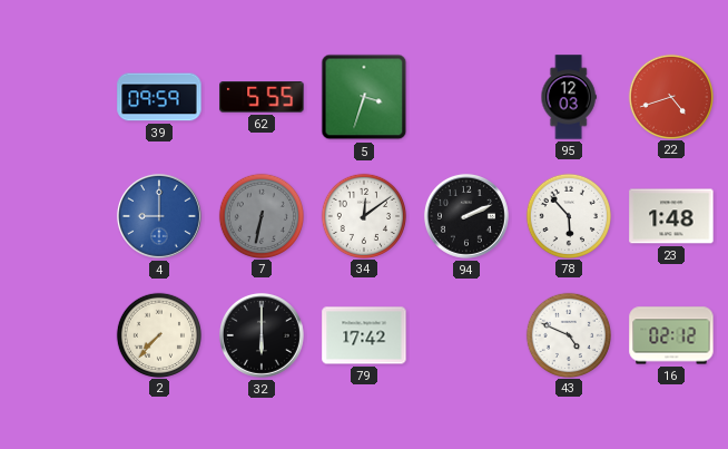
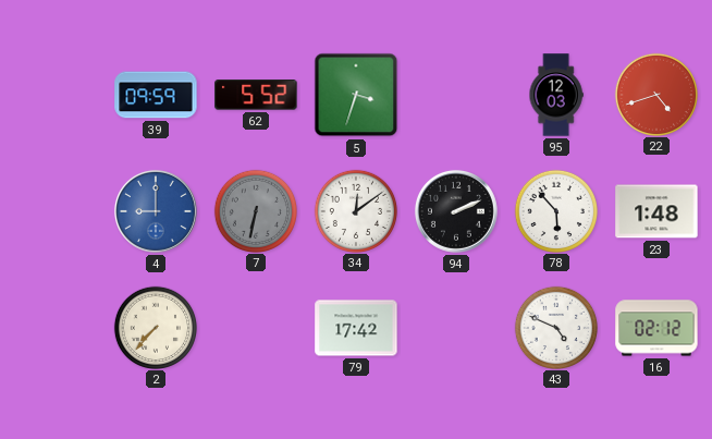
62: 5:55 -> 5:52 (256, 95)
32: 6:00 -> none (262, 335)
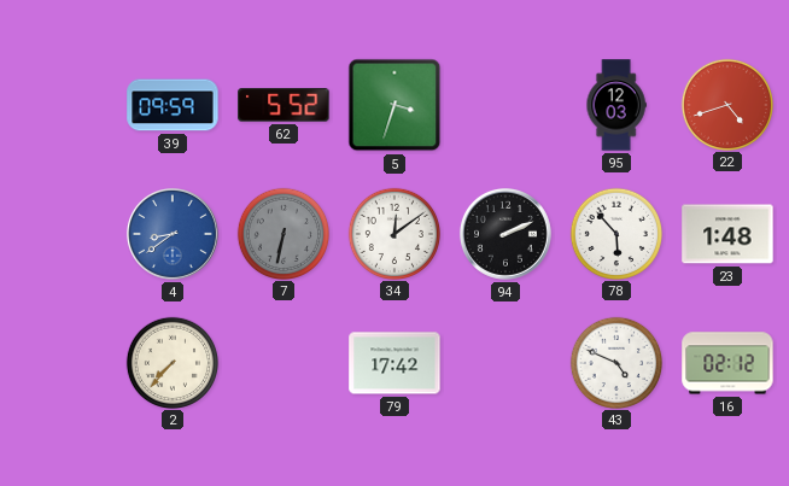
4: 9:00 -> 8:39 (173, 234)
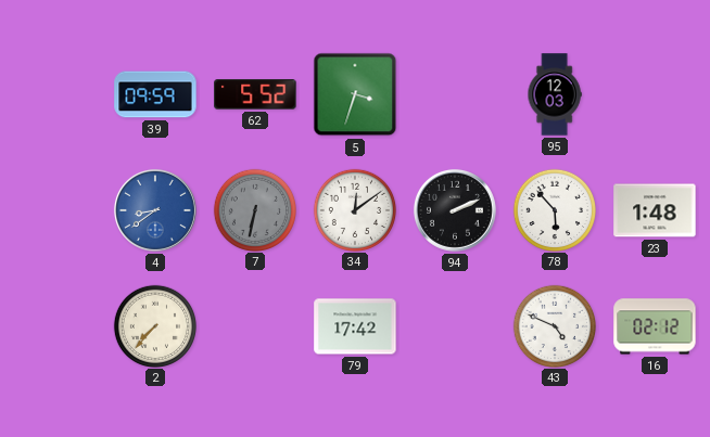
22: 4:42 -> none (726, 104)
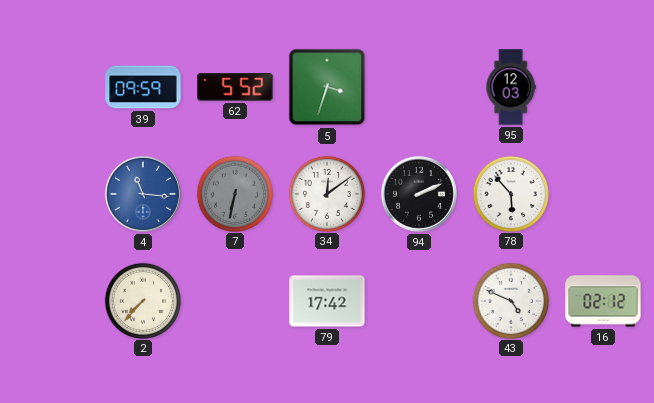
4: 8:39 -> 11:16 (143, 194)
23: 1:48 -> none (655, 210)
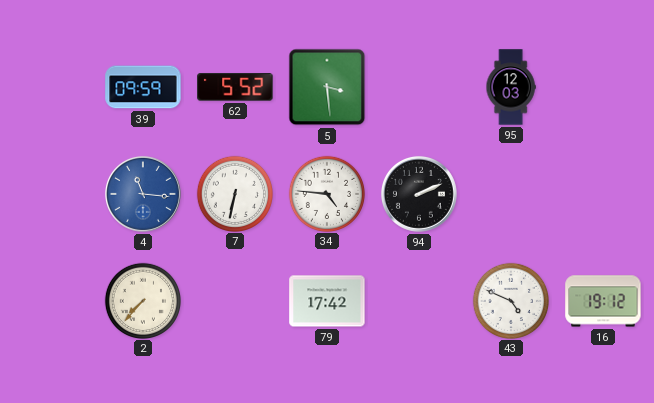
5: 3:33 -> 3:29 (327, 87)
7 dial: grey -> white (234, 193)
34: 12:09 -> 4:46 (326, 193)
78: 5:53 -> none (510, 193)
16: 02:12 -> 19:12 (603, 301)
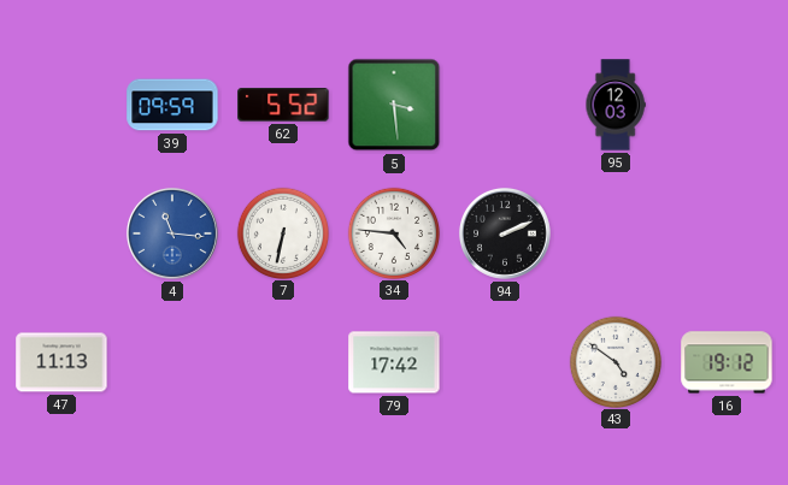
47: none -> 11:13 (61, 362)
2: 7:37 -> none (142, 300)
43: 4:49 -> 4:51 (614, 361)
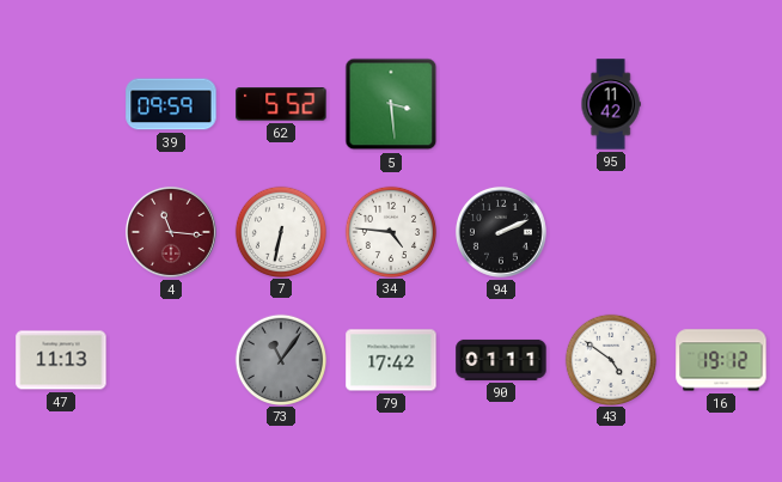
95: 12:03 -> 11:42 (611, 104)
4 dial: blue -> burgundy (171, 232)
73: none -> 11:06 (280, 359)
90: none -> 01:11 (501, 360)
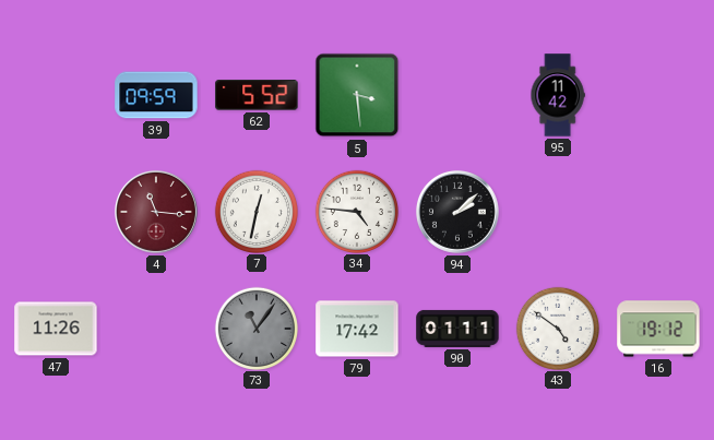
7: 6:32 -> 12:32 (255, 211)
94: 2:11 -> 2:08 (457, 212)
47: 11:13 -> 11:26 (56, 329)
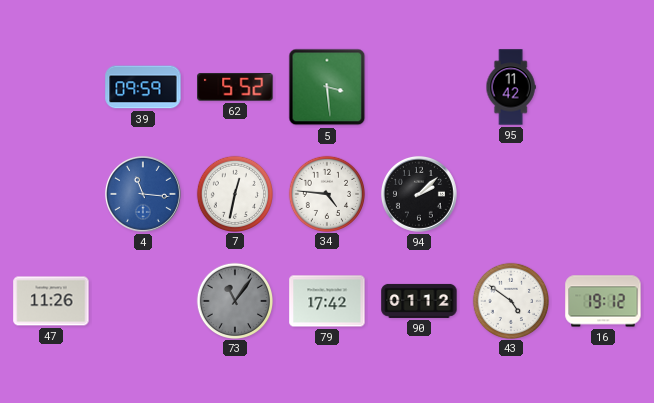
4 dial: burgundy -> blue (143, 194)
90: 01:11 -> 01:12 (419, 301)
